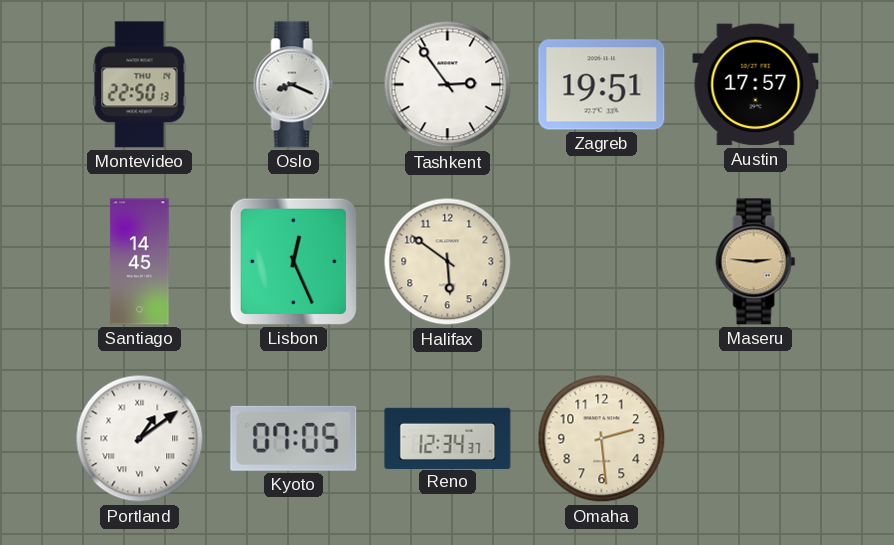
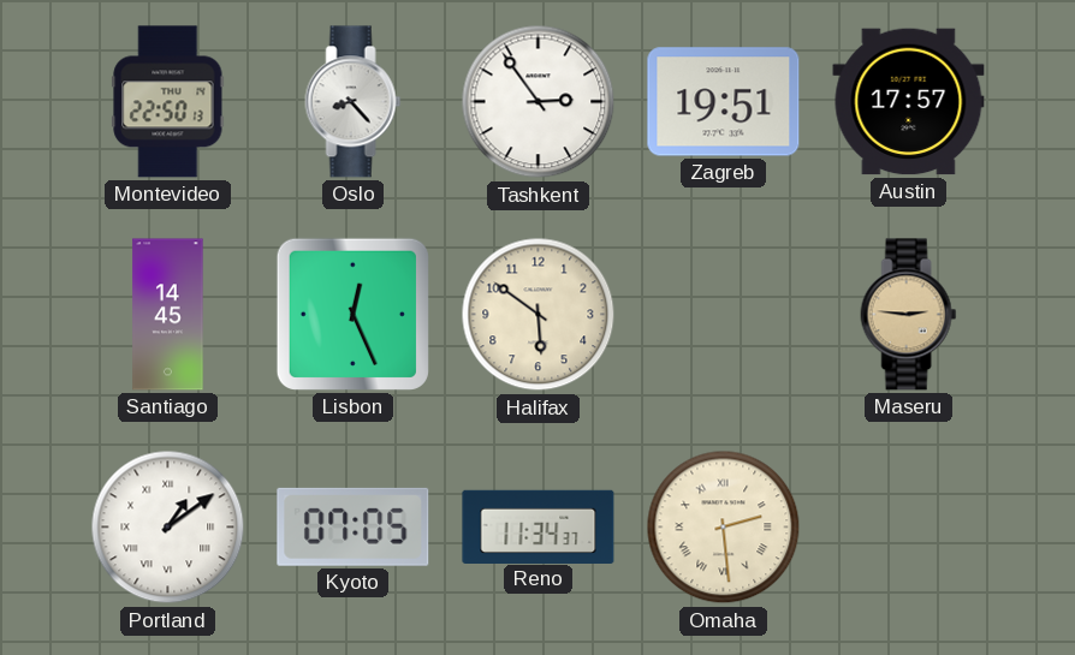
Oslo: 8:19 -> 8:23 (354, 102)
Reno: 12:34 -> 11:34 (539, 526)
Omaha numerals: Arabic -> Roman (724, 528)
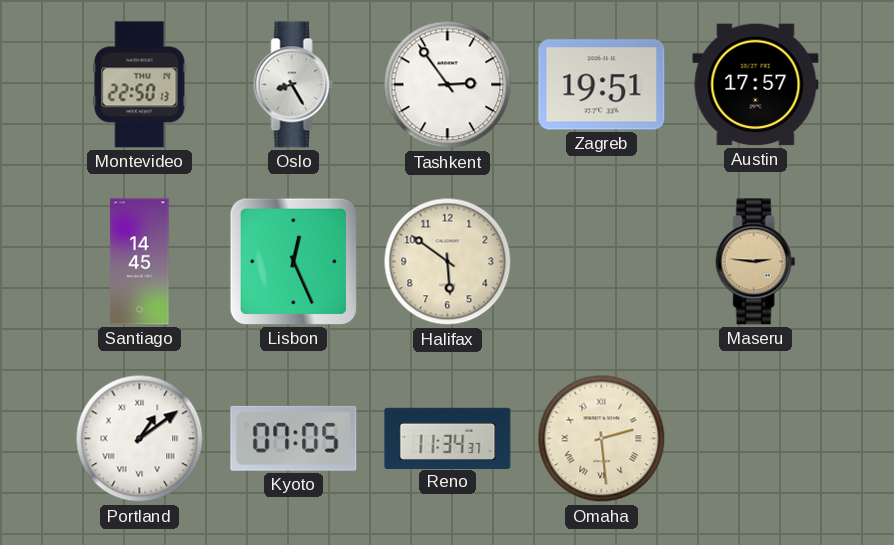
Oslo: 8:23 -> 8:25 (294, 85)
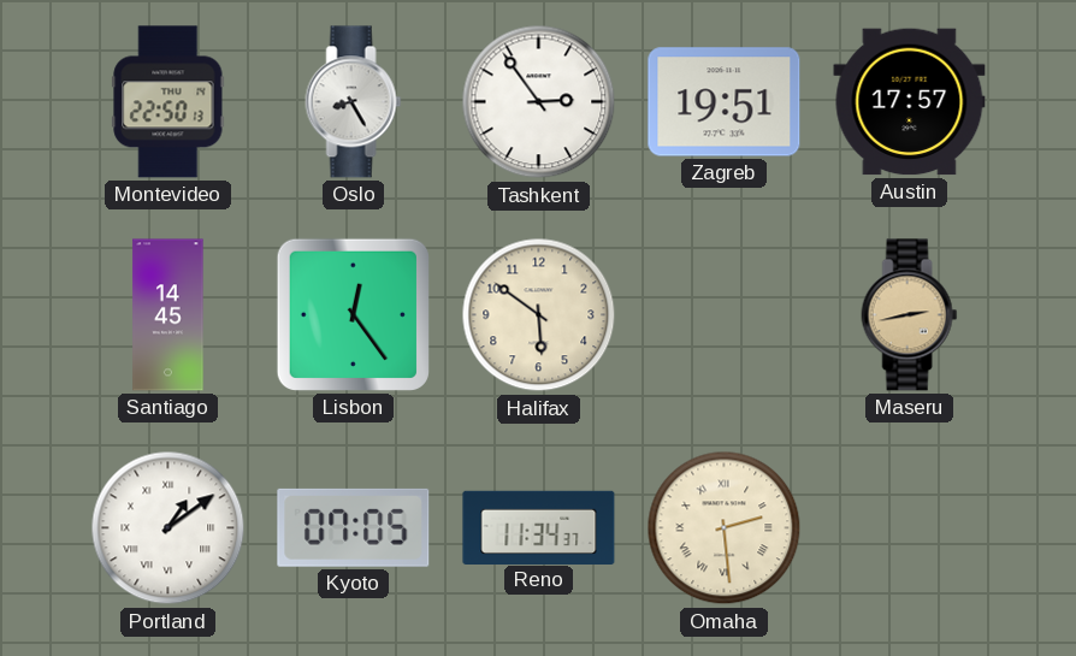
Lisbon: 12:26 -> 12:24 (353, 314)
Maseru: 2:46 -> 2:43 (910, 315)
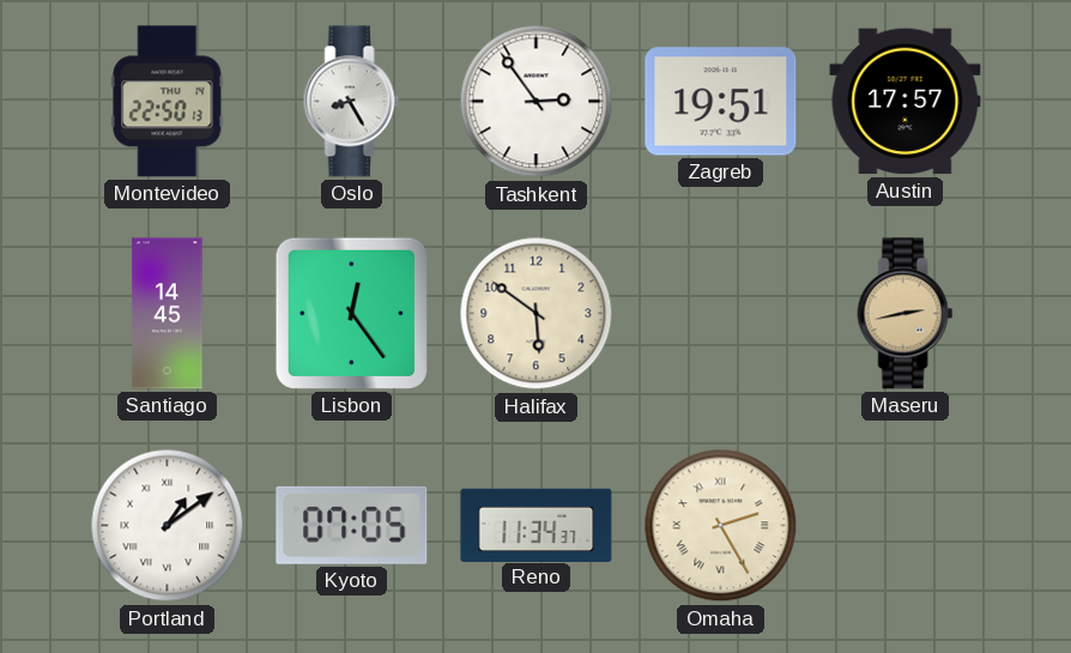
Omaha: 2:29 -> 2:25 (721, 526)
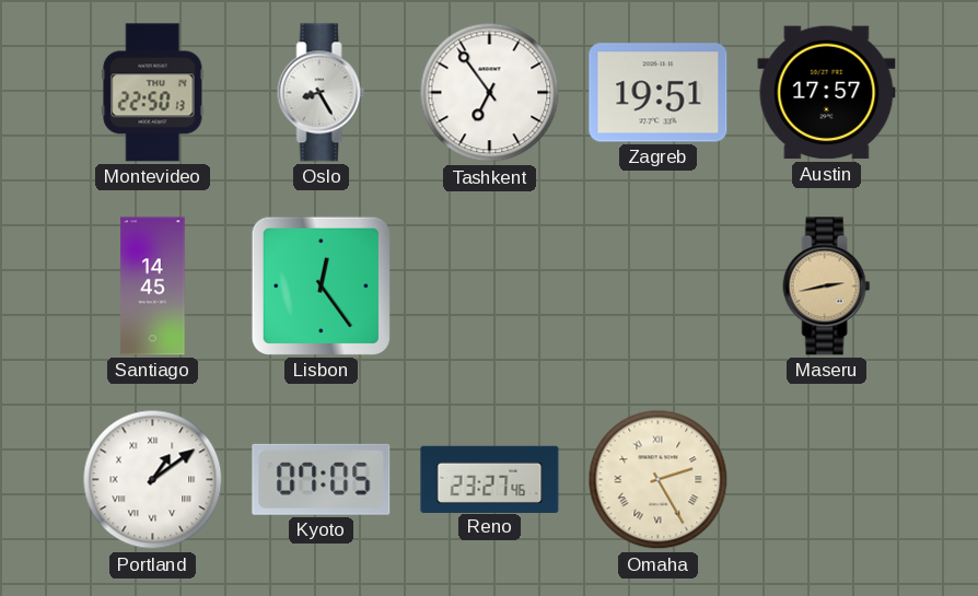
Tashkent: 2:54 -> 6:54 (490, 93)
Halifax: 5:51 -> none (537, 314)
Reno: 11:34 -> 23:27 (490, 479)
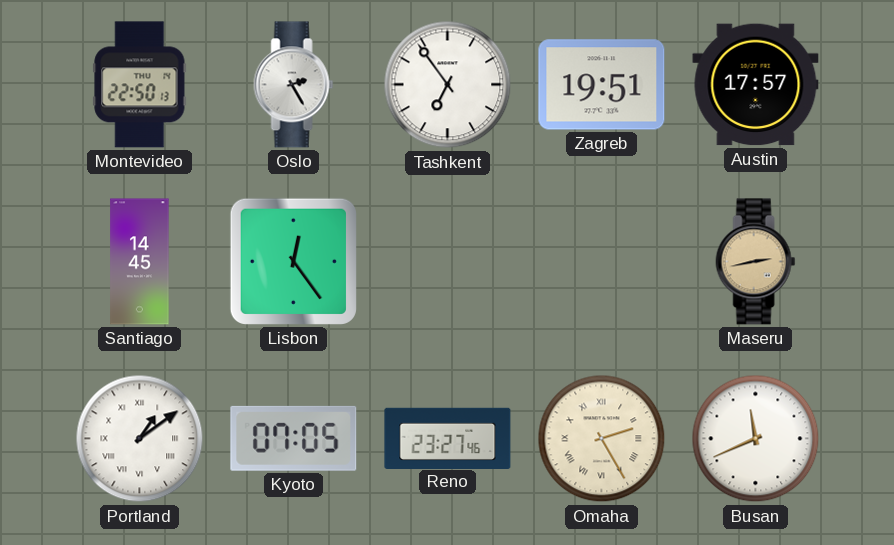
Oslo: 8:25 -> 2:25 (294, 85)
Busan: none -> 11:41 (756, 439)
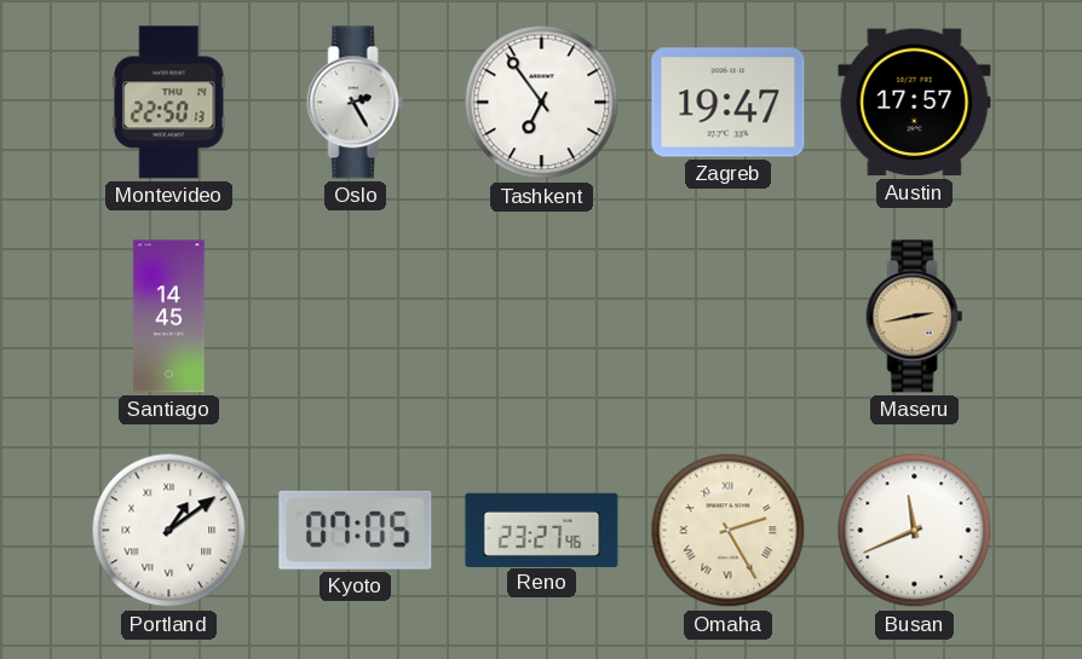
Zagreb: 19:51 -> 19:47 (729, 103)
Lisbon: 12:24 -> none (293, 261)
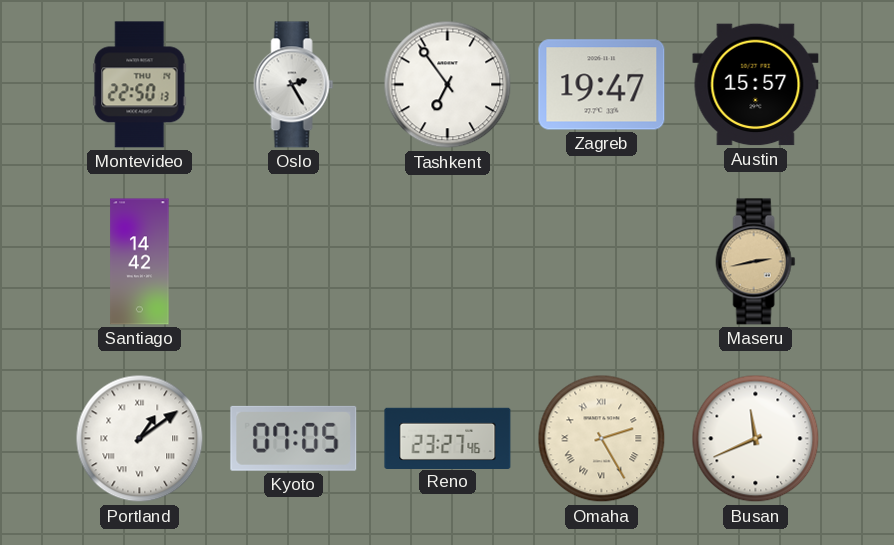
Austin: 17:57 -> 15:57 (756, 85)
Santiago: 14:45 -> 14:42 (140, 262)
